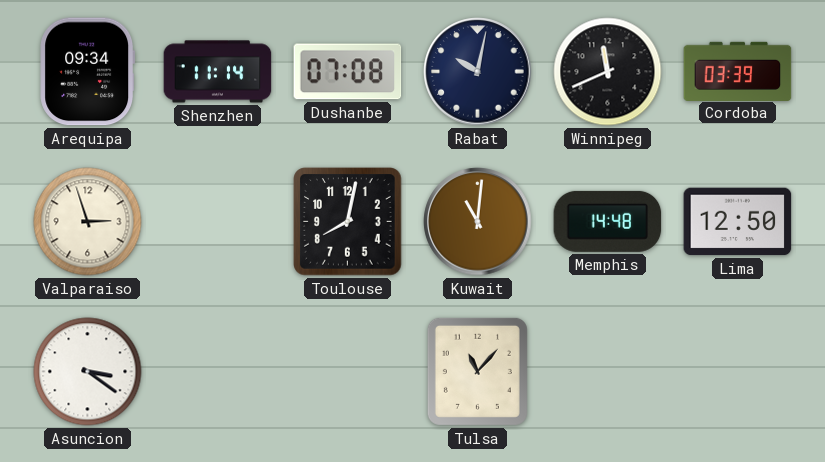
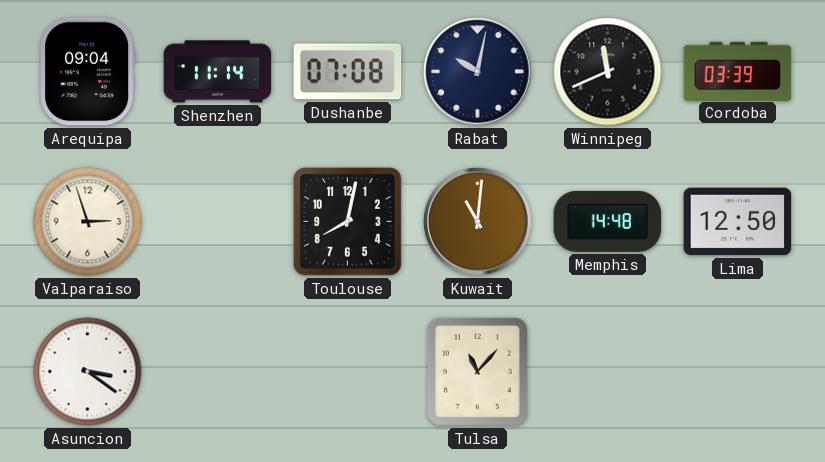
Arequipa: 09:34 -> 09:04 (88, 72)
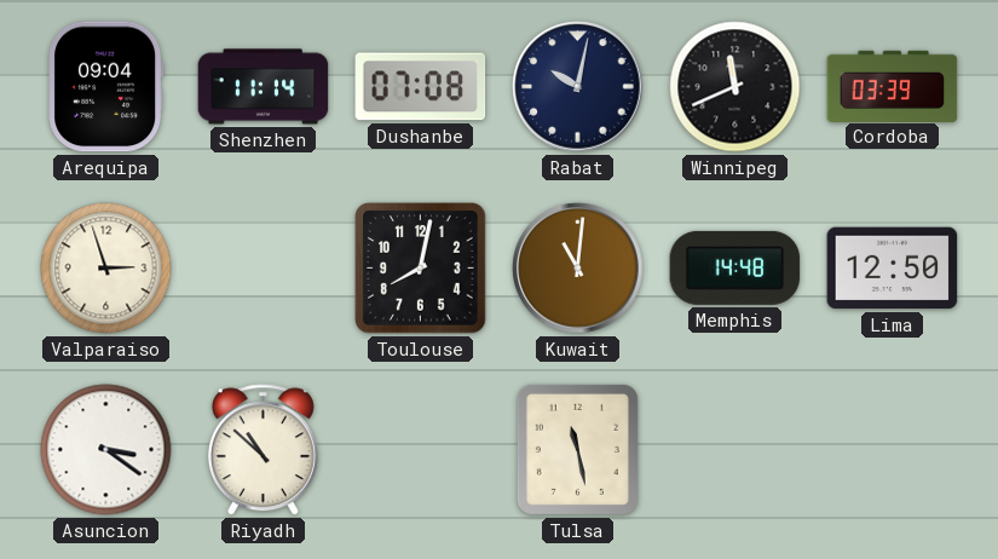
Riyadh: none -> 10:52 (263, 450)
Tulsa: 11:07 -> 11:28 (577, 449)
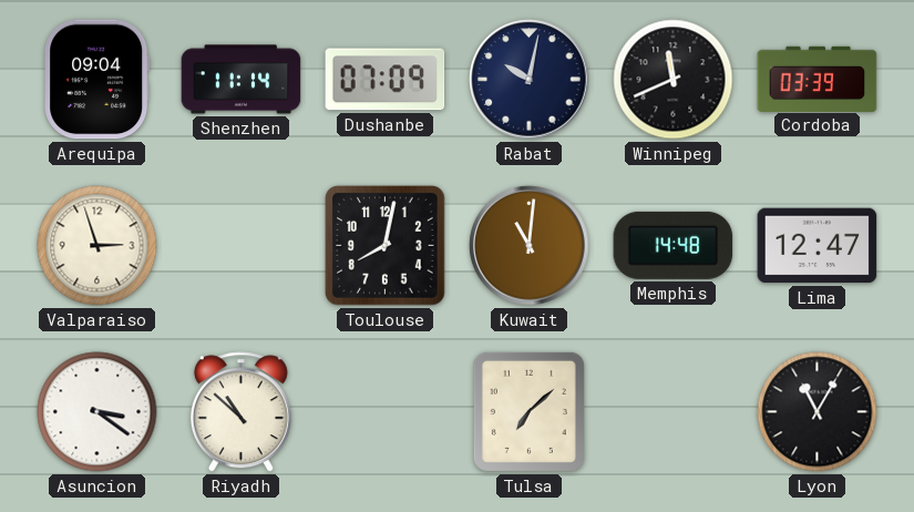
Dushanbe: 07:08 -> 07:09 (386, 80)
Lima: 12:50 -> 12:47 (818, 246)
Tulsa: 11:28 -> 7:08 (528, 411)
Lyon: none -> 11:05 (818, 412)
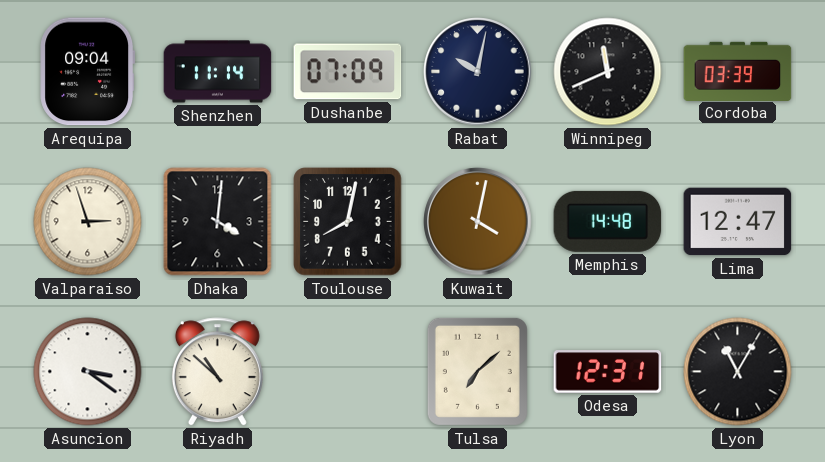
Dhaka: none -> 4:01 (218, 222)
Kuwait: 11:01 -> 4:02 (478, 222)
Odesa: none -> 12:31 (608, 372)
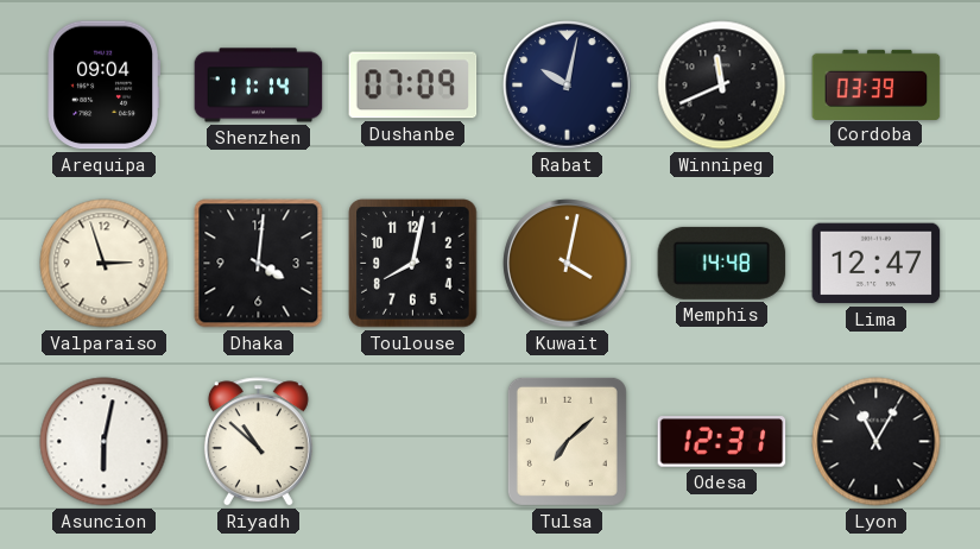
Asuncion: 3:21 -> 6:02 (105, 442)
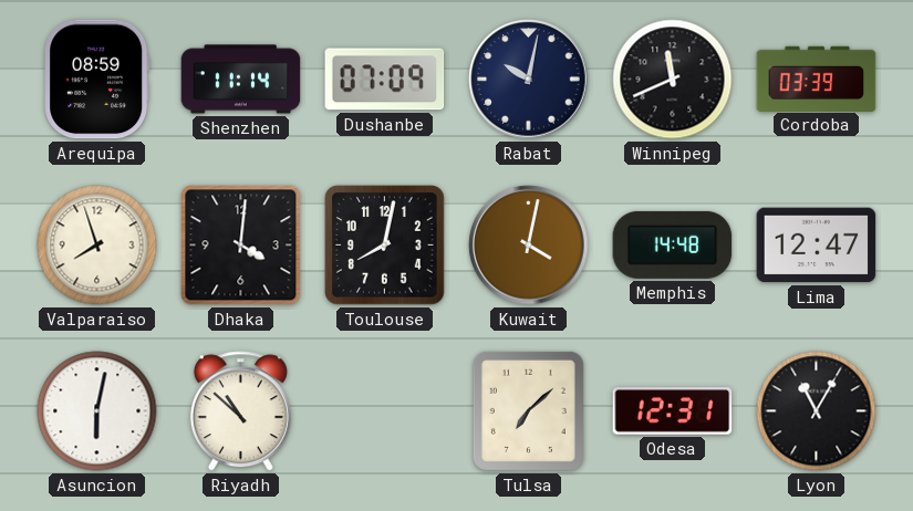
Arequipa: 09:04 -> 08:59 (97, 80)
Valparaiso: 2:57 -> 7:57 (97, 246)
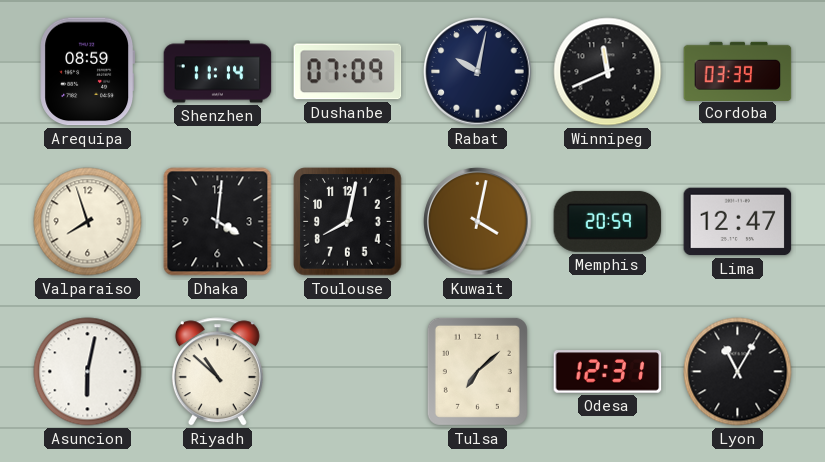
Memphis: 14:48 -> 20:59 (608, 221)
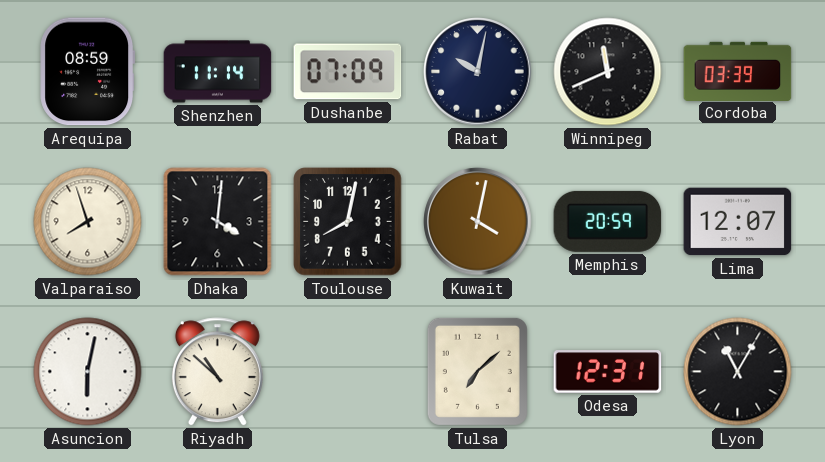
Lima: 12:47 -> 12:07 (738, 222)
